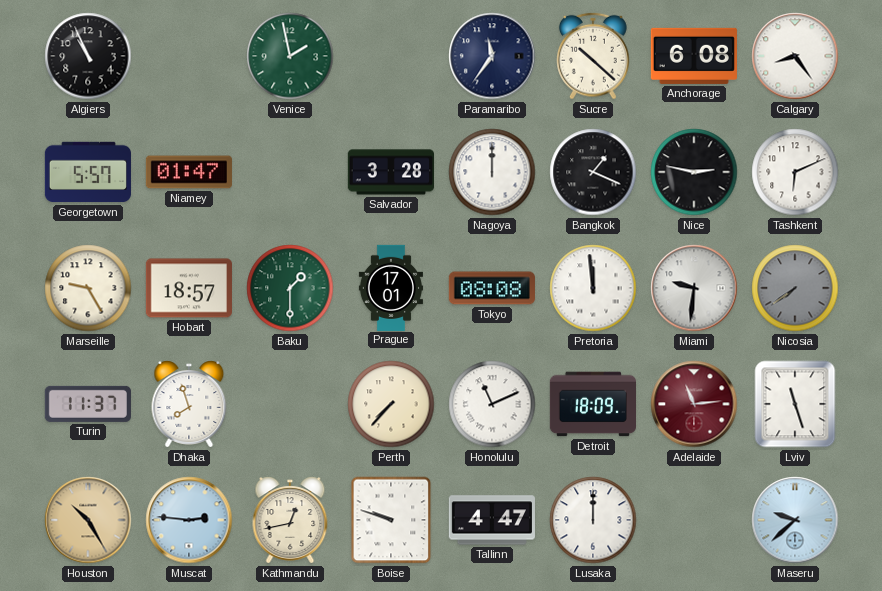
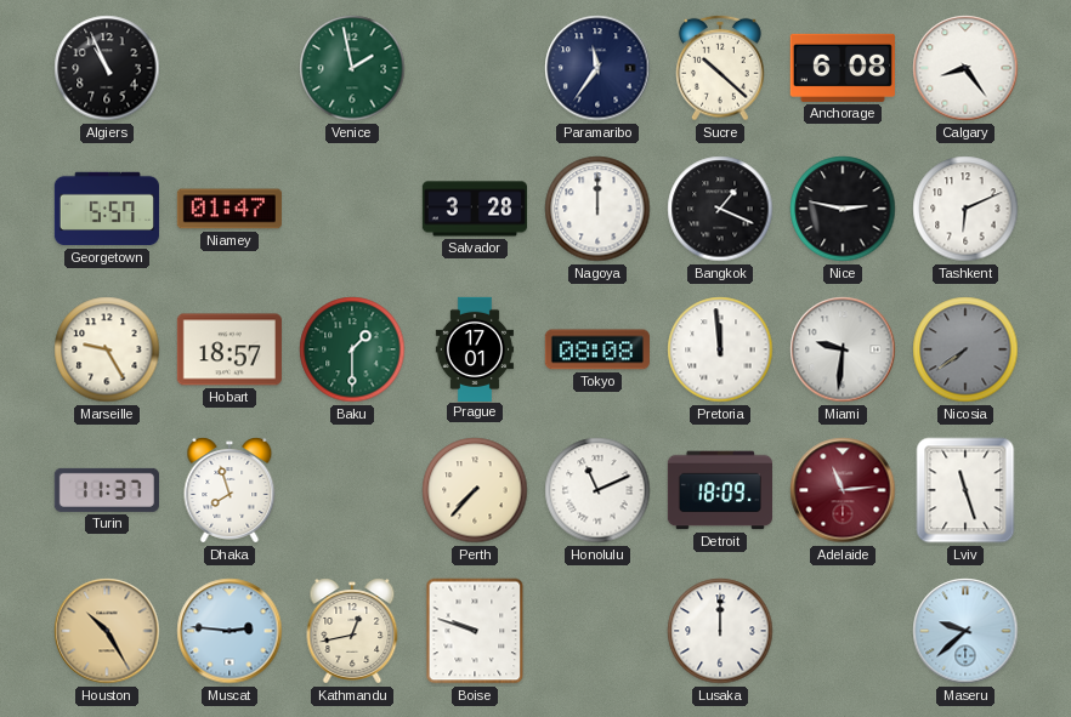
Tallinn: 4:47 -> none (492, 520)
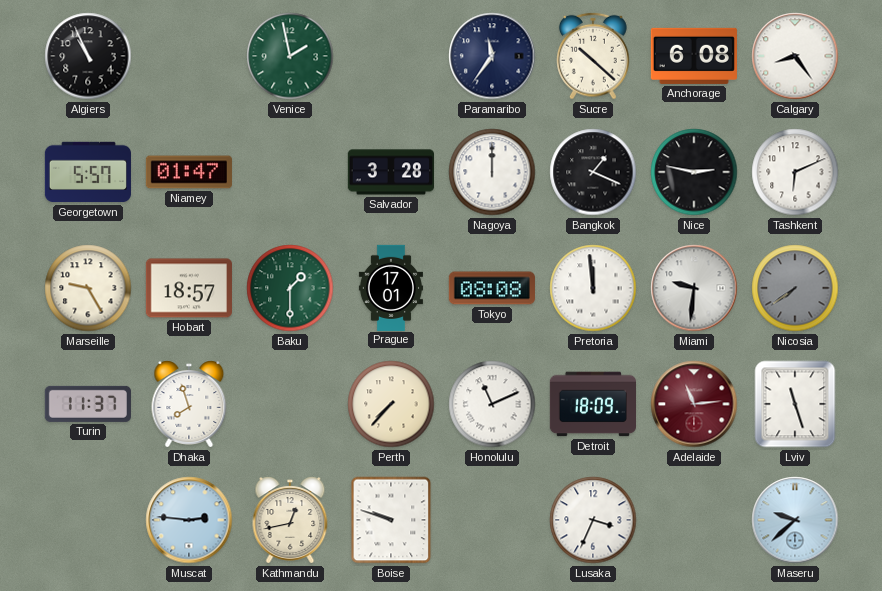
Houston: 10:25 -> none (107, 631)
Lusaka: 12:00 -> 3:34 (593, 520)
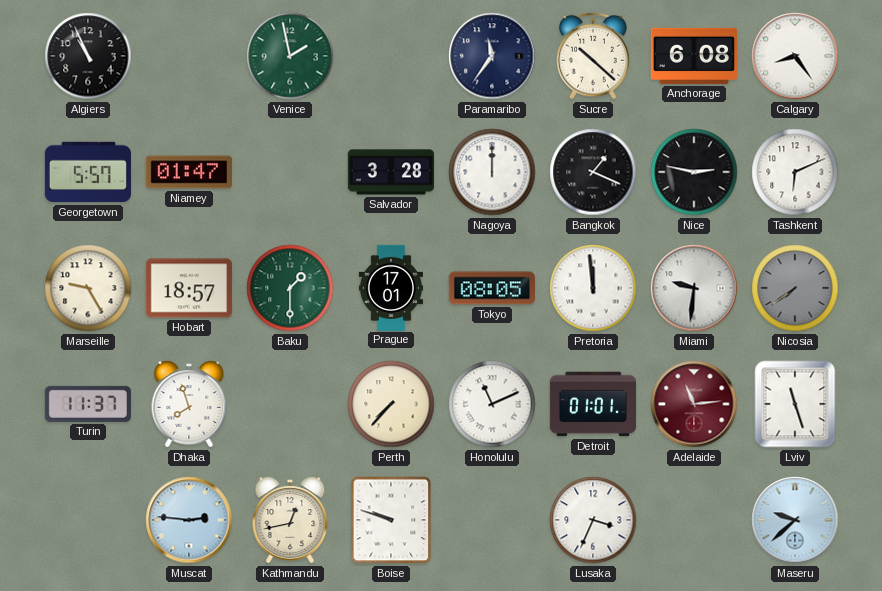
Tokyo: 08:08 -> 08:05 (492, 288)
Detroit: 18:09 -> 01:01 (592, 404)
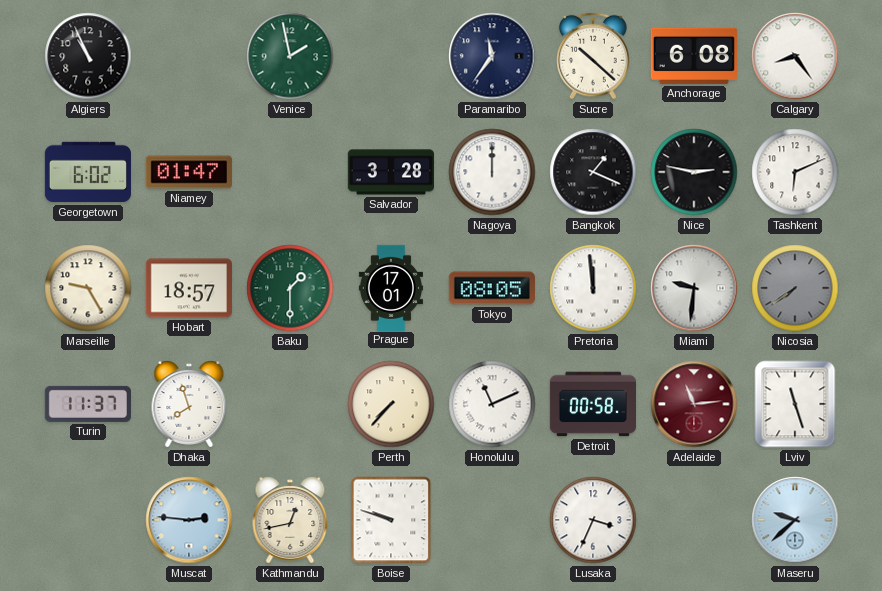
Georgetown: 5:57 -> 6:02 (88, 172)
Detroit: 01:01 -> 00:58 (592, 404)
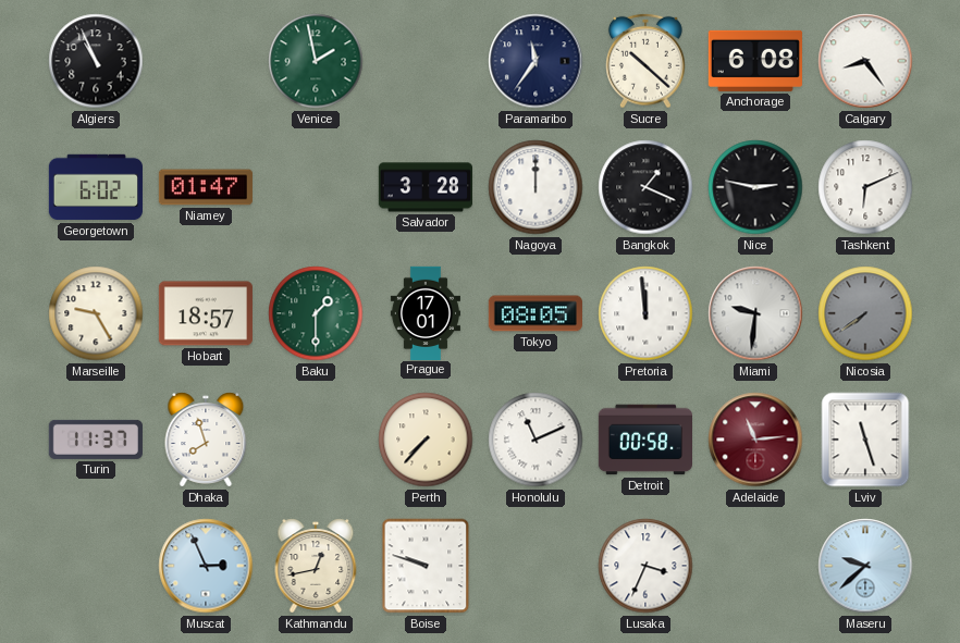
Muscat: 2:46 -> 2:56 (206, 566)
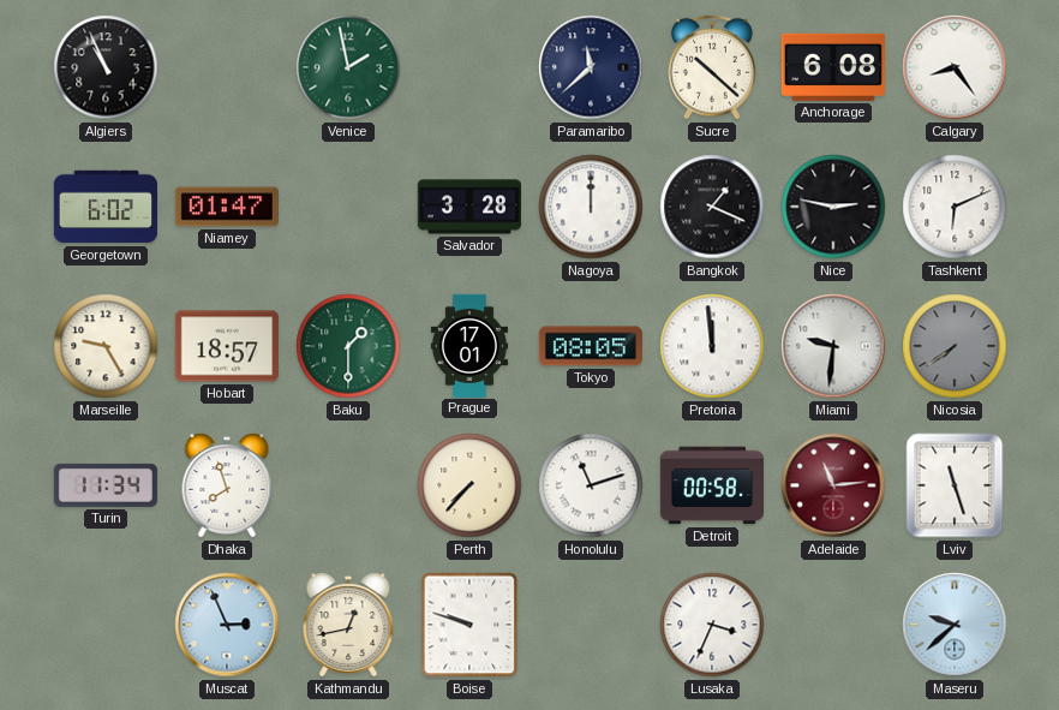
Paramaribo: 11:36 -> 11:38 (591, 67)
Turin: 11:37 -> 11:34 (106, 485)
Honolulu: 11:11 -> 11:12 (591, 485)
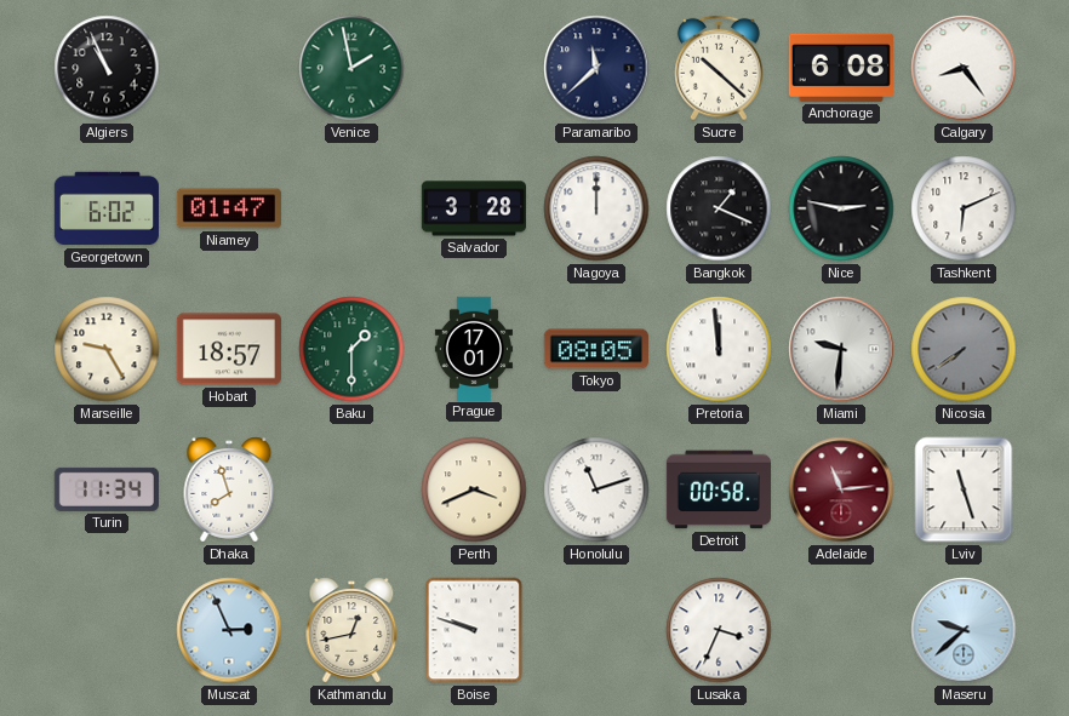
Perth: 7:37 -> 3:41 (474, 489)
